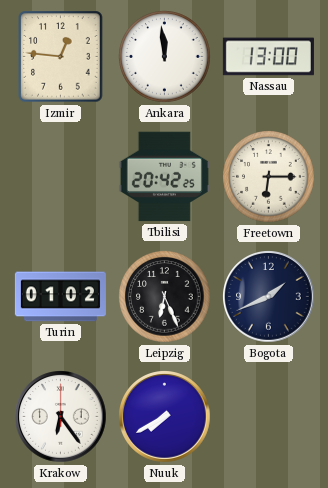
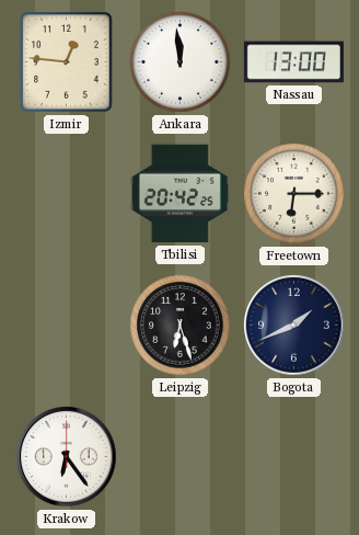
Turin: 01:02 -> none (60, 297)
Leipzig: 6:26 -> 6:27 (181, 326)
Nuuk: 7:40 -> none (165, 417)
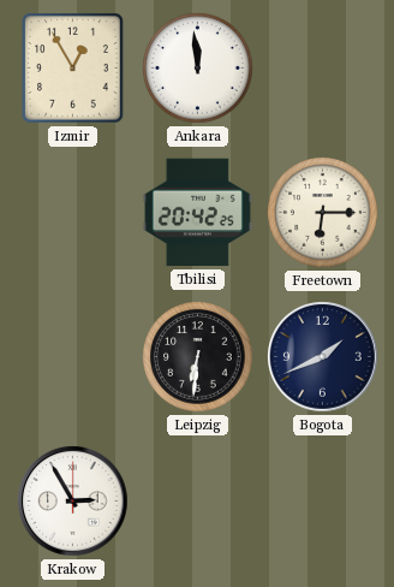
Izmir: 12:46 -> 12:55 (73, 69)
Nassau: 13:00 -> none (293, 62)
Leipzig: 6:27 -> 6:31 (198, 357)
Krakow: 6:24 -> 2:55 (73, 502)
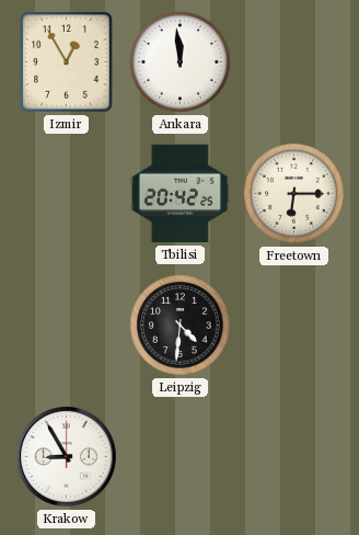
Leipzig: 6:31 -> 4:31 (181, 326)
Bogota: 1:41 -> none (323, 357)
Krakow: 2:55 -> 8:55 (67, 457)
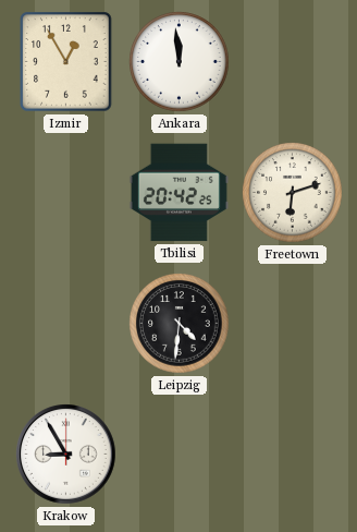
Freetown: 6:15 -> 6:12 (293, 193)
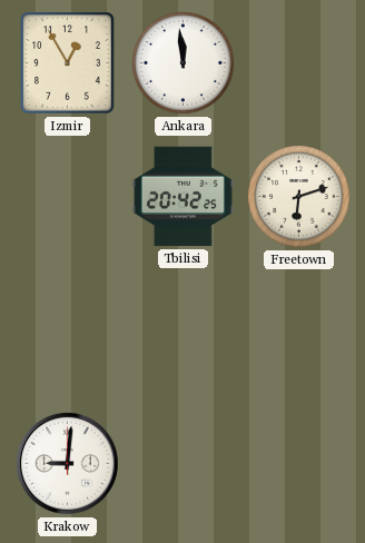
Leipzig: 4:31 -> none (180, 324)
Krakow: 8:55 -> 9:01 (68, 464)
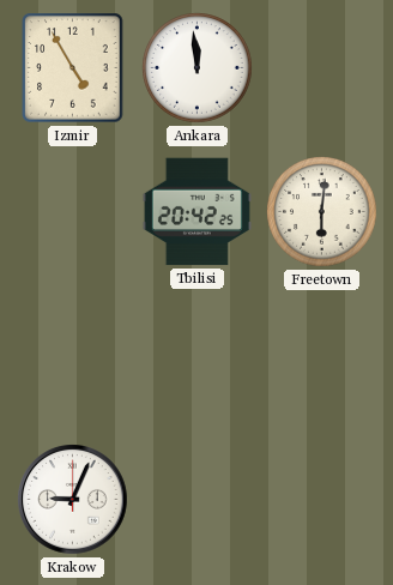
Izmir: 12:55 -> 4:55 (73, 68)
Freetown: 6:12 -> 6:01 (322, 212)
Krakow: 9:01 -> 9:04 (73, 500)
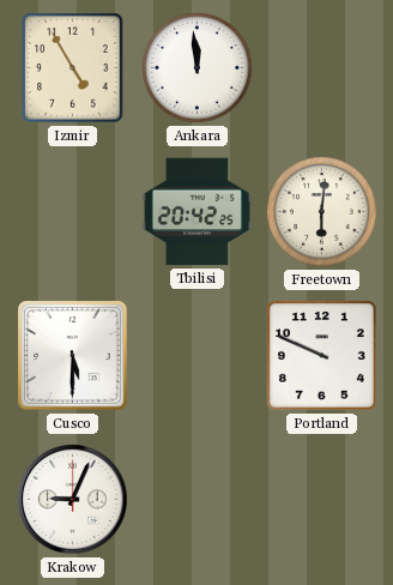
Cusco: none -> 5:30 (73, 356)
Portland: none -> 9:49 (322, 356)
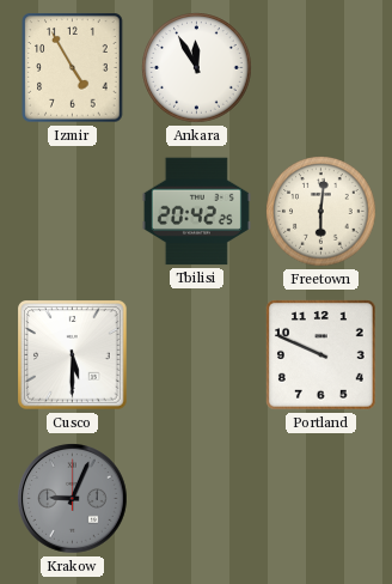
Ankara: 11:59 -> 11:55 (197, 68)
Krakow dial: white -> grey (73, 499)
